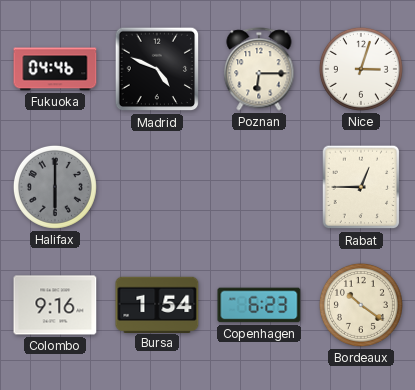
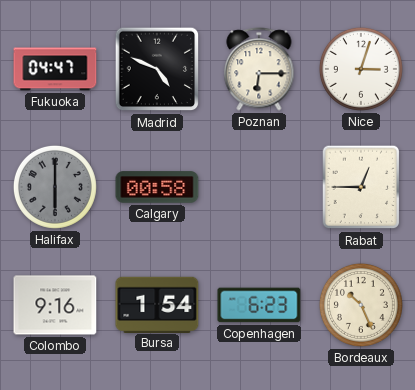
Fukuoka: 04:46 -> 04:47 (55, 69)
Calgary: none -> 00:58 (157, 187)
Bordeaux: 10:21 -> 10:26 (361, 305)
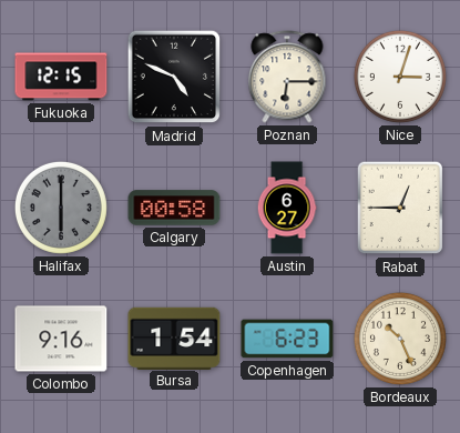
Fukuoka: 04:47 -> 12:15 (61, 77)
Austin: none -> 6:27 (287, 208)
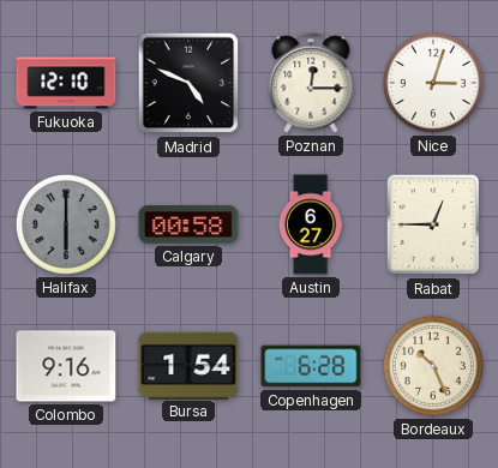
Fukuoka: 12:15 -> 12:10 (66, 83)
Poznan: 6:15 -> 12:15 (311, 83)
Copenhagen: 6:23 -> 6:28 (311, 366)
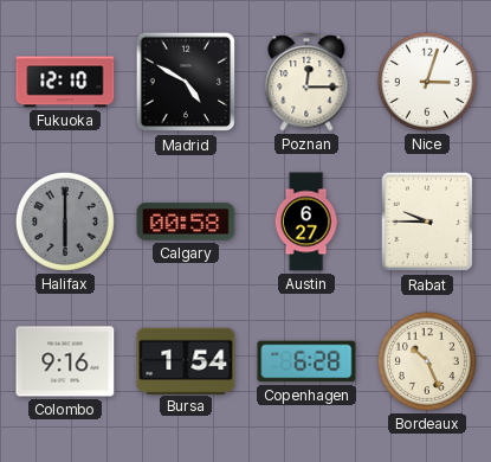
Madrid: 4:49 -> 4:50 (186, 82)
Rabat: 12:45 -> 9:45 (427, 222)
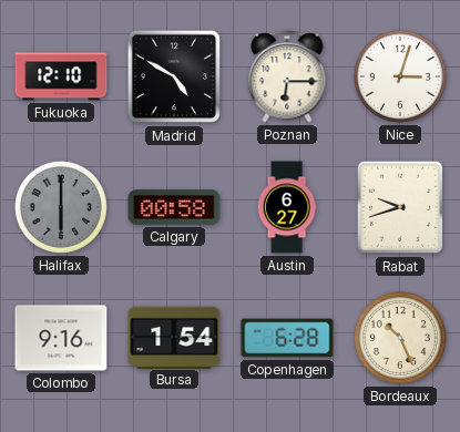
Poznan: 12:15 -> 6:15 (287, 76)
Rabat: 9:45 -> 9:42 (400, 207)
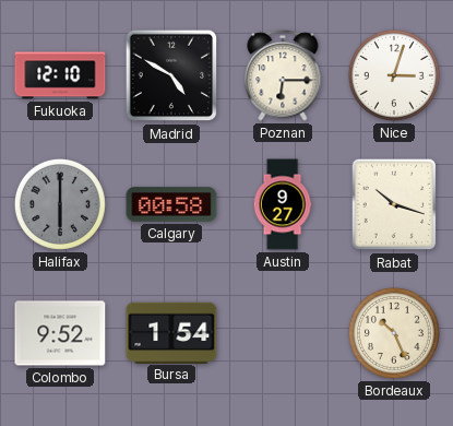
Austin: 6:27 -> 9:27 (283, 204)
Rabat: 9:42 -> 10:18 (394, 204)
Colombo: 9:16 -> 9:52 (60, 333)
Copenhagen: 6:28 -> none (287, 338)
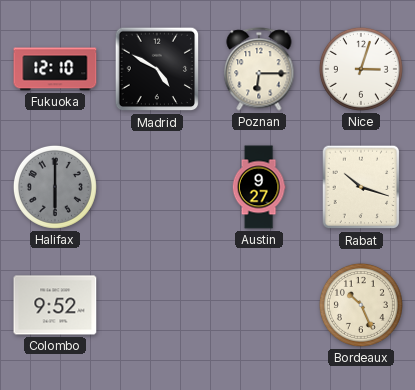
Calgary: 00:58 -> none (171, 204)
Bursa: 1:54 -> none (171, 332)
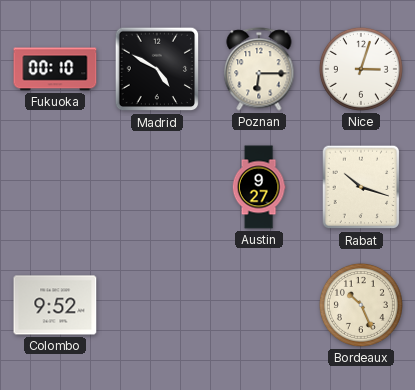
Fukuoka: 12:10 -> 00:10 (55, 69)
Halifax: 6:00 -> none (55, 187)
